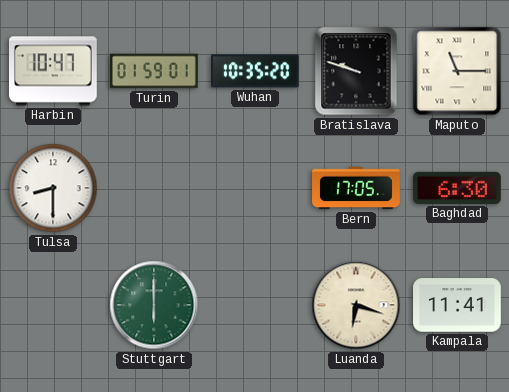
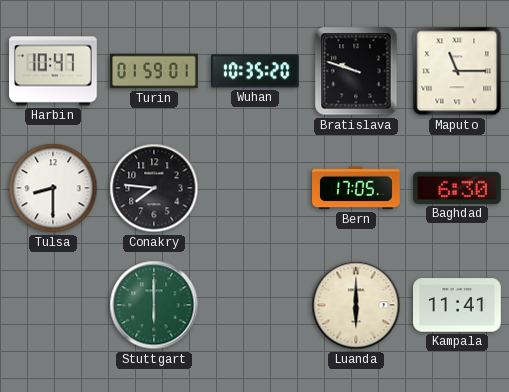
Conakry: none -> 7:46 (154, 188)
Luanda: 6:18 -> 6:00 (356, 305)
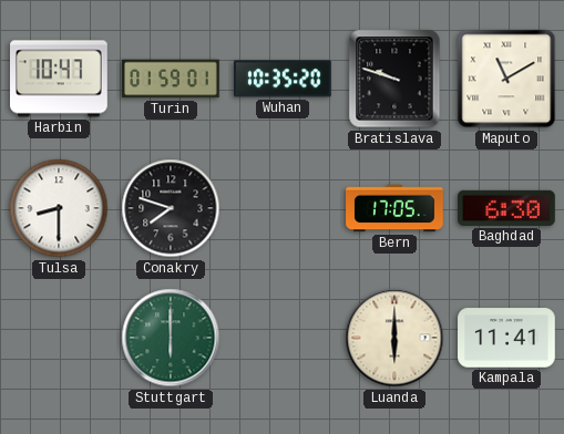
Maputo: 11:15 -> 11:10 (506, 79)
Conakry: 7:46 -> 7:48 (171, 208)
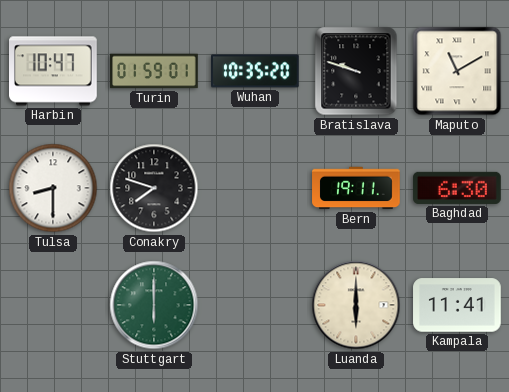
Bern: 17:05 -> 19:11 (356, 188)
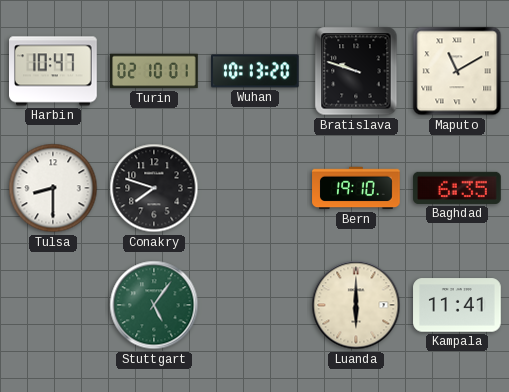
Turin: 01:59 -> 02:10 (154, 71)
Wuhan: 10:35 -> 10:13 (256, 71)
Bern: 19:11 -> 19:10 (356, 188)
Baghdad: 6:30 -> 6:35 (457, 188)
Stuttgart: 6:00 -> 5:06 (154, 305)
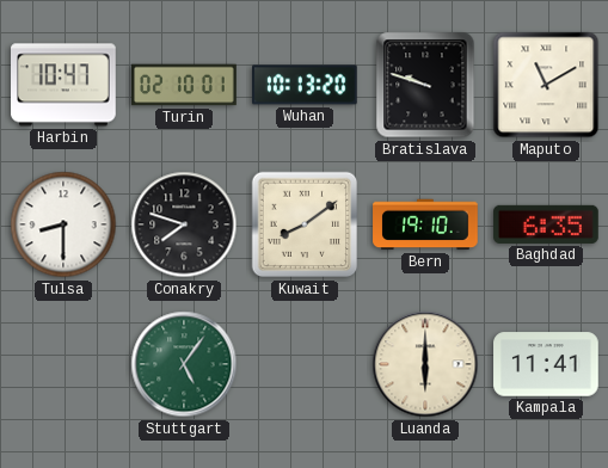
Kuwait: none -> 8:09 (305, 224)
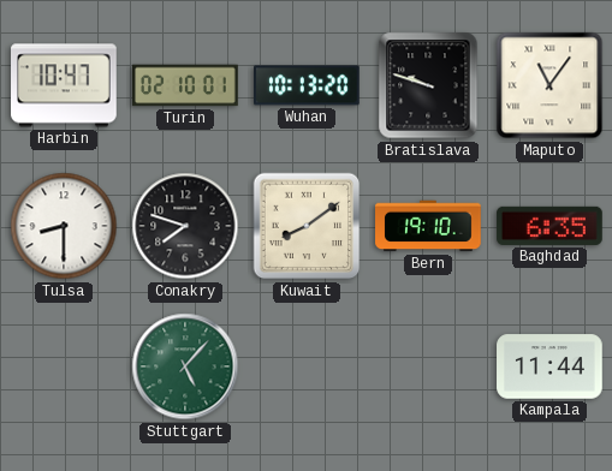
Maputo: 11:10 -> 11:06 (549, 85)
Stuttgart: 5:06 -> 5:07 (185, 366)
Luanda: 6:00 -> none (425, 364)
Kampala: 11:41 -> 11:44 (549, 366)
